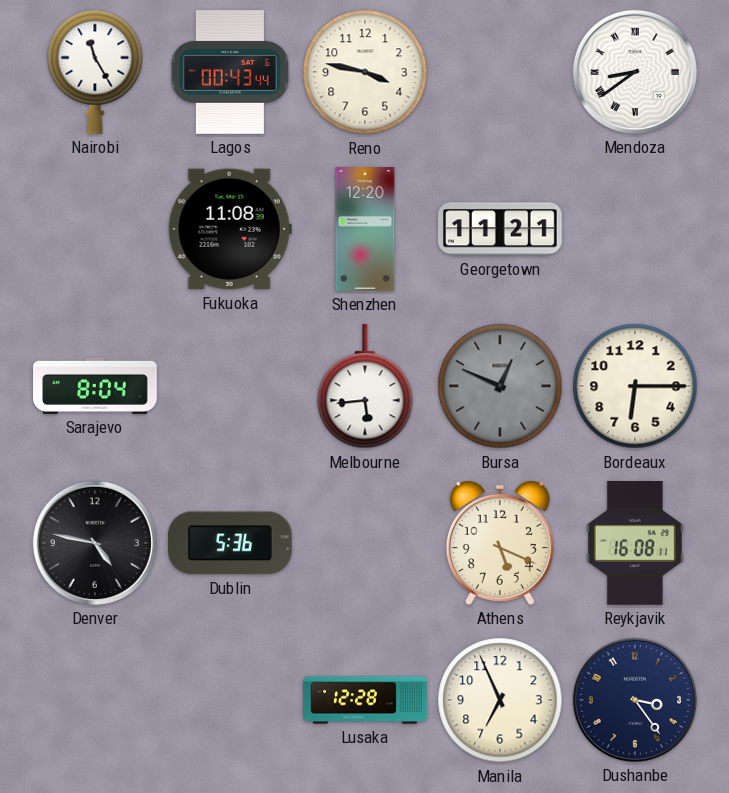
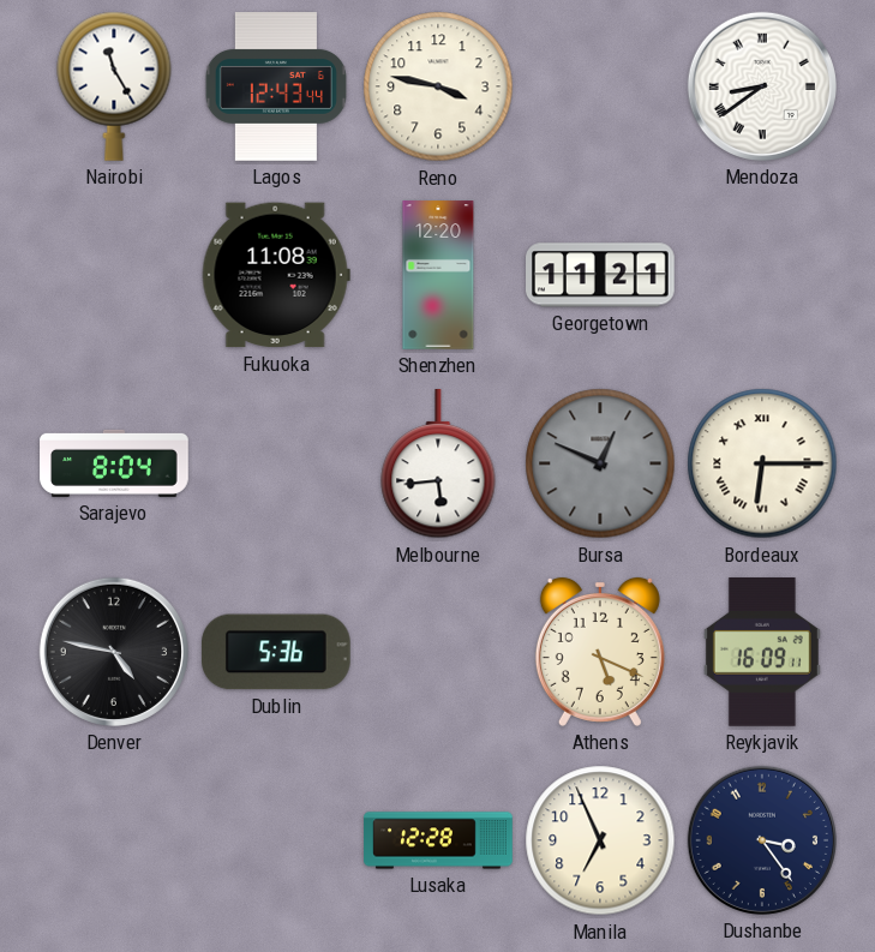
Lagos: 00:43 -> 12:43 (276, 86)
Bordeaux numerals: Arabic -> Roman (762, 463)
Reykjavik: 16:08 -> 16:09 (762, 653)
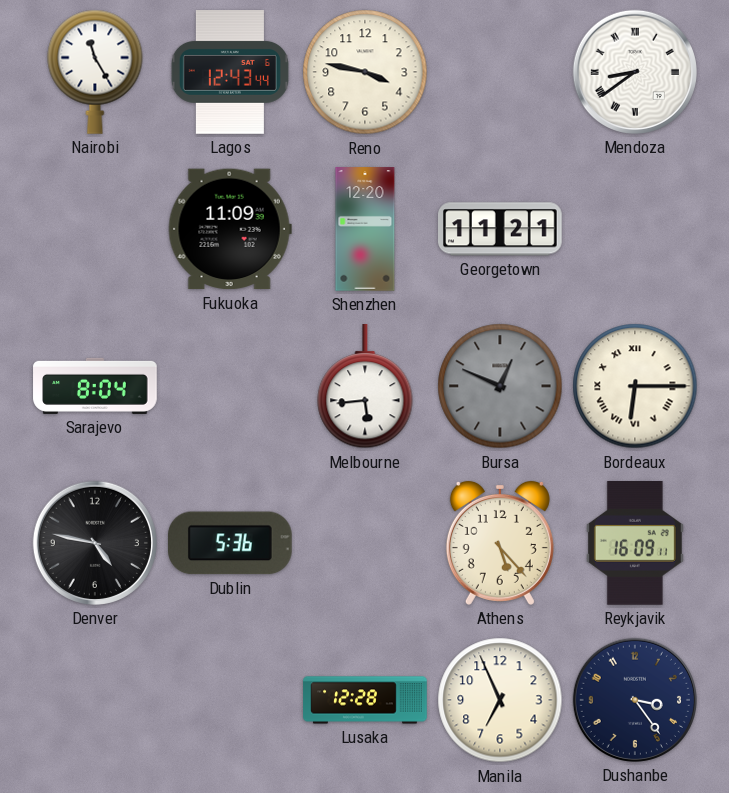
Fukuoka: 11:08 -> 11:09 (230, 229)
Athens: 5:19 -> 5:23 (500, 543)
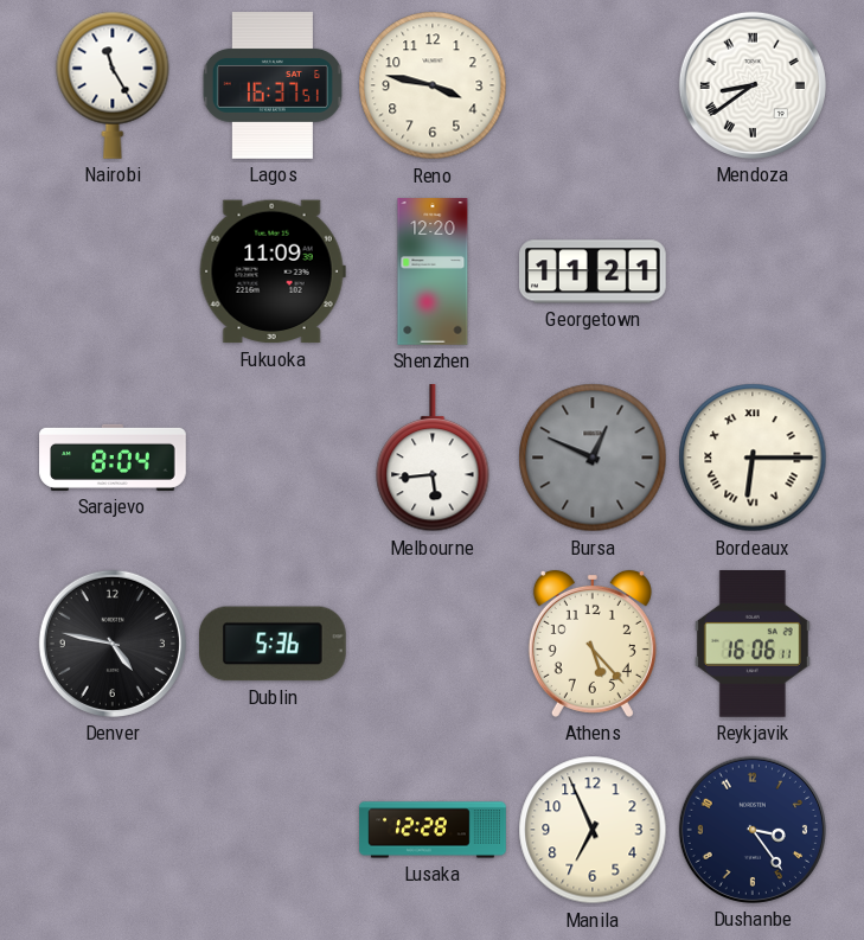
Lagos: 12:43 -> 16:37 (273, 85)
Reykjavik: 16:09 -> 16:06 (753, 645)
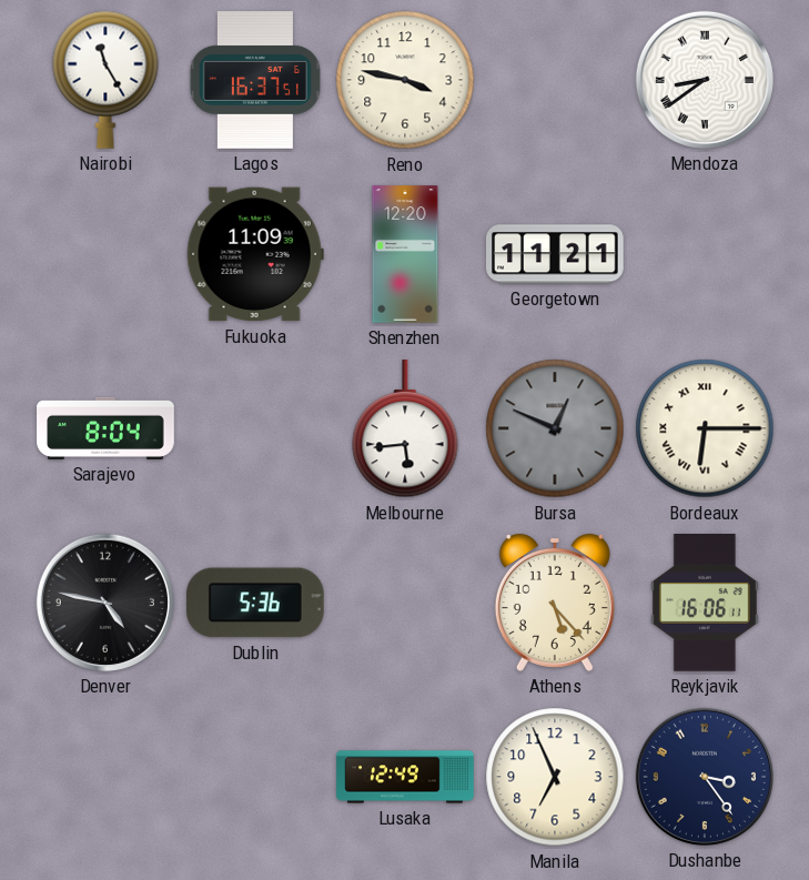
Lusaka: 12:28 -> 12:49 (405, 777)
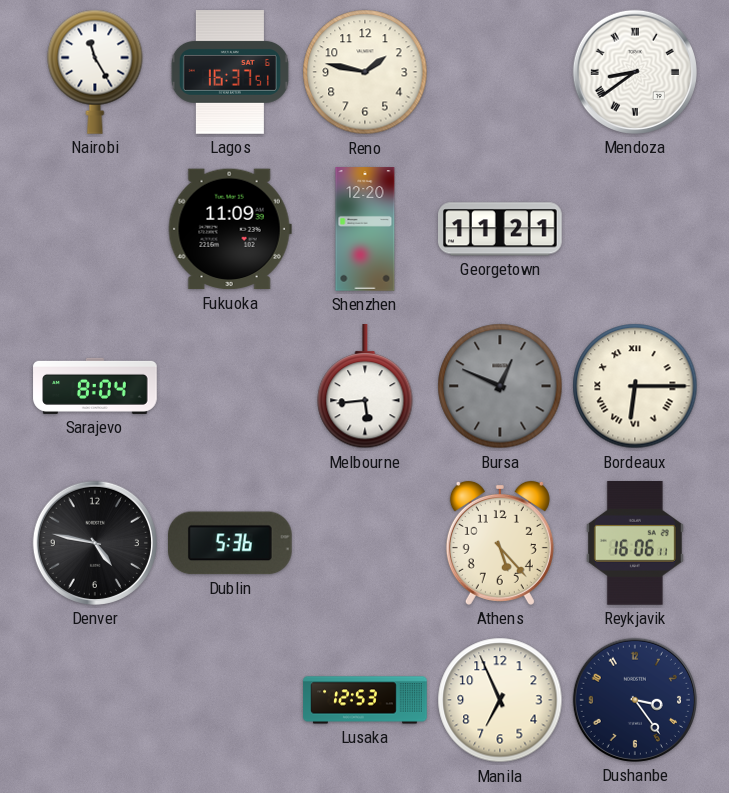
Reno: 3:47 -> 1:47 (365, 72)
Lusaka: 12:49 -> 12:53 (365, 700)
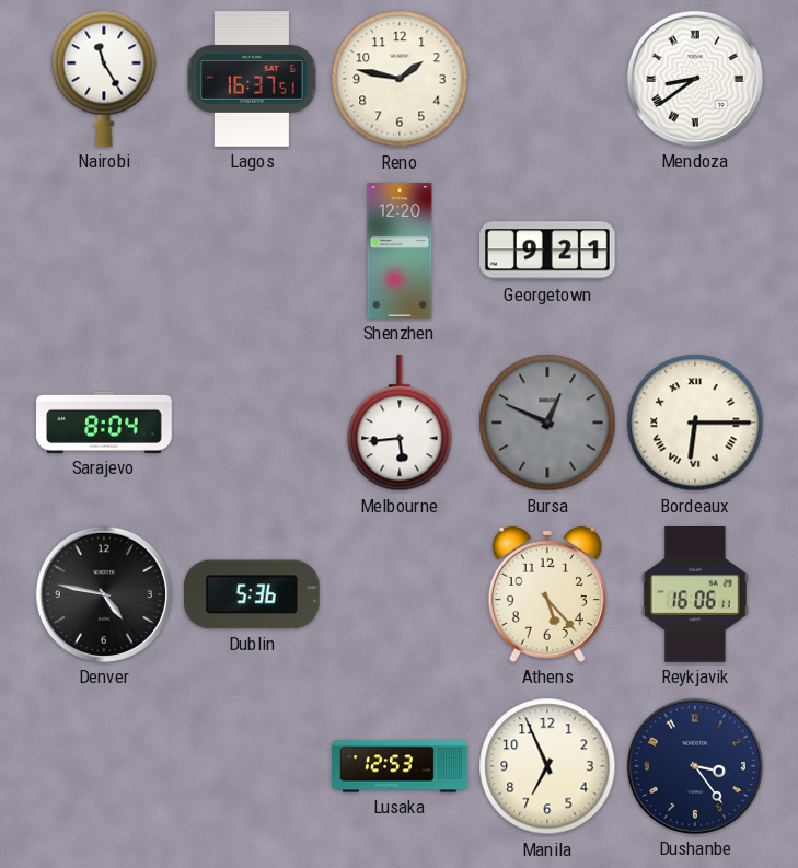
Fukuoka: 11:09 -> none (230, 229)
Georgetown: 11:21 -> 9:21 (548, 251)
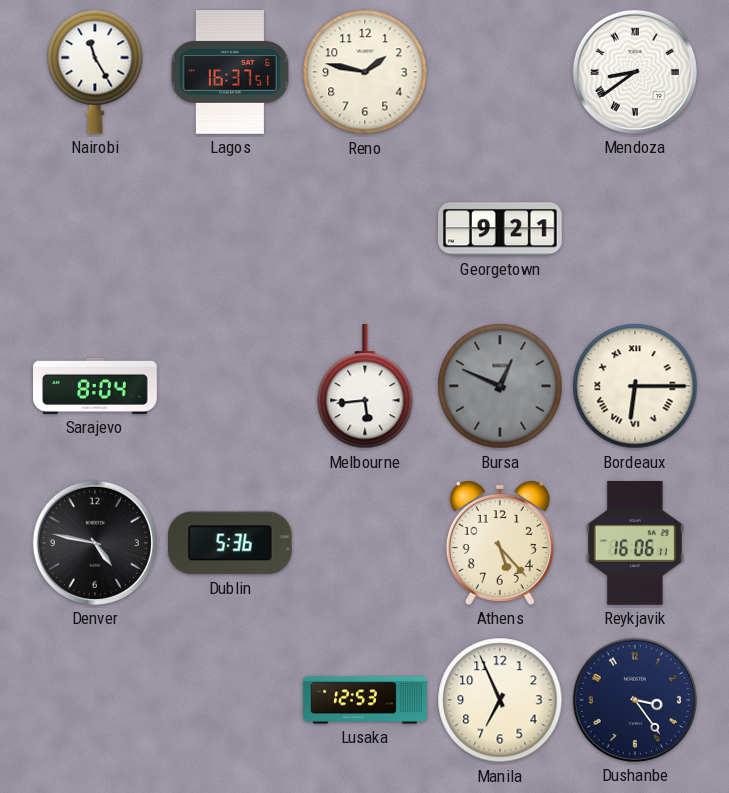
Shenzhen: 12:20 -> none (400, 251)
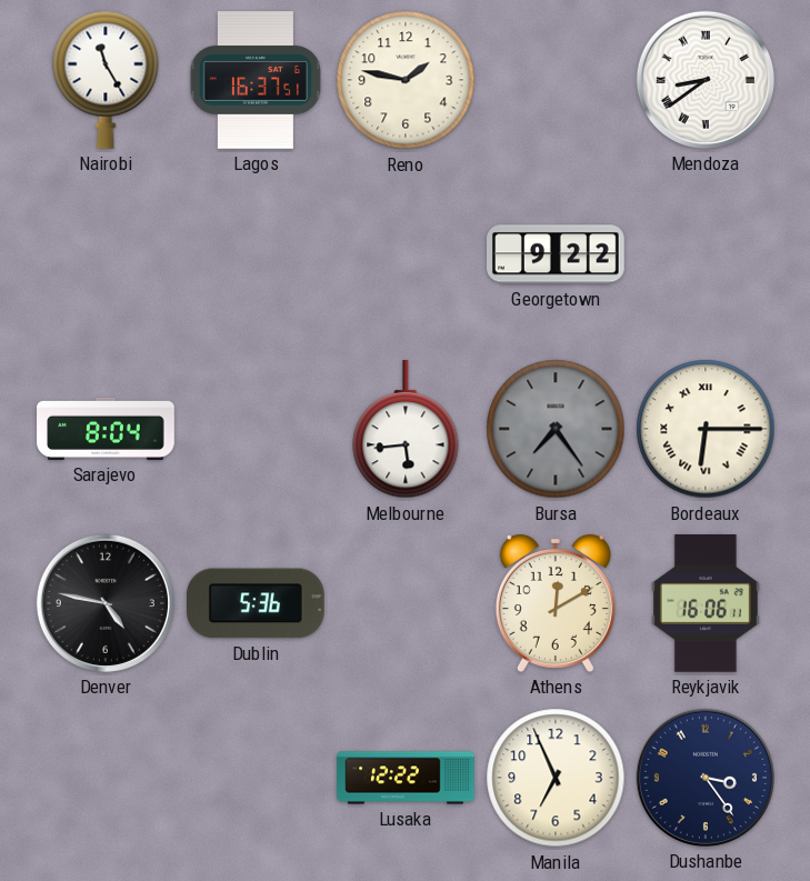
Georgetown: 9:21 -> 9:22 (557, 254)
Bursa: 12:49 -> 7:24 (556, 429)
Athens: 5:23 -> 12:10 (556, 603)
Lusaka: 12:53 -> 12:22 (406, 778)
